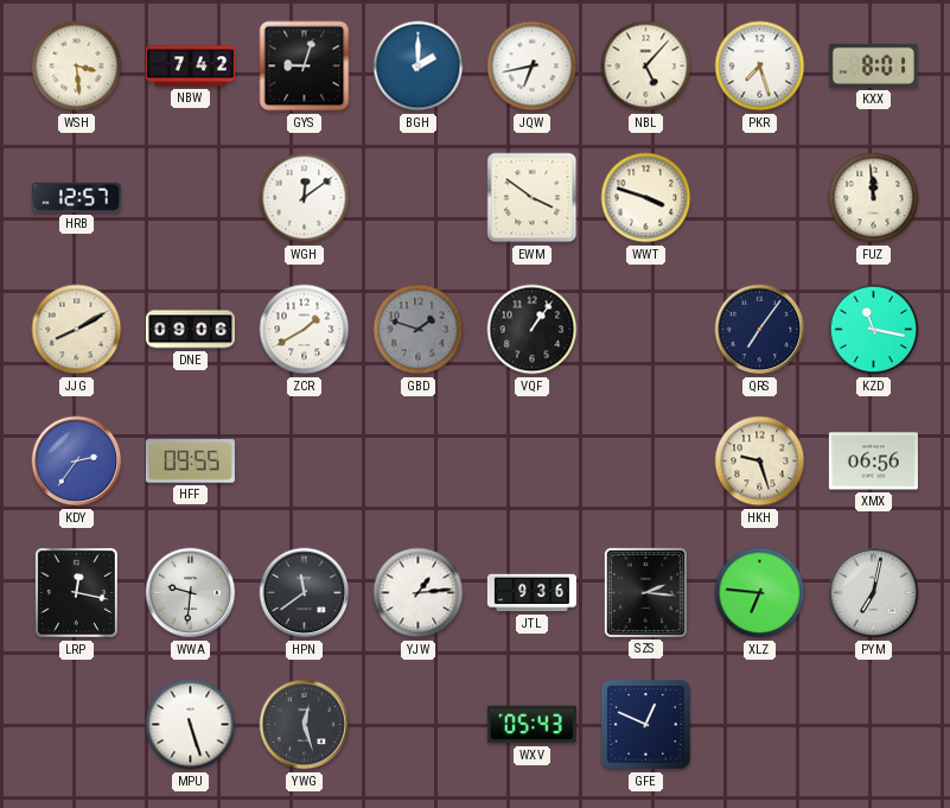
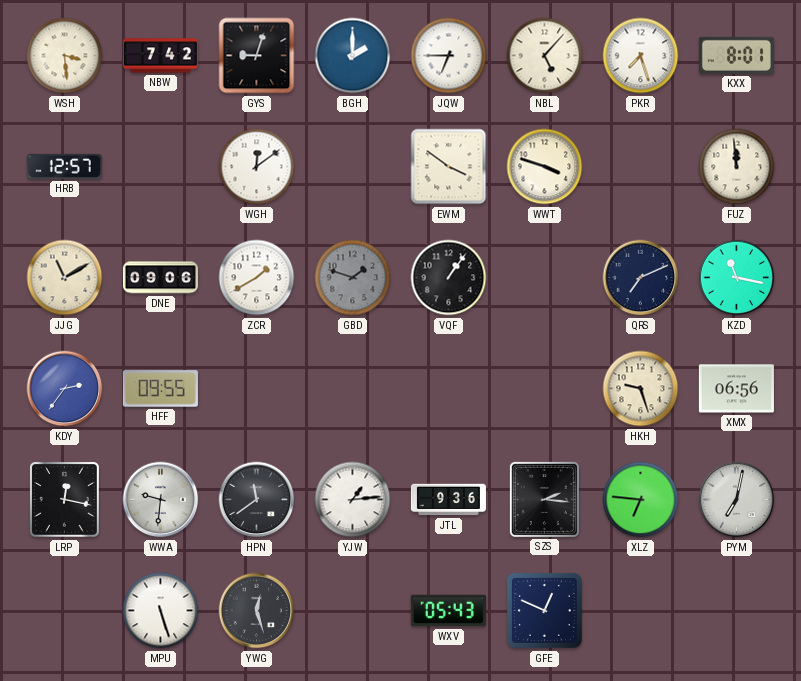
JQW: 6:43 -> 6:45 (449, 56)
JJG: 8:10 -> 11:10 (65, 278)
QRS: 7:06 -> 7:11 (641, 278)
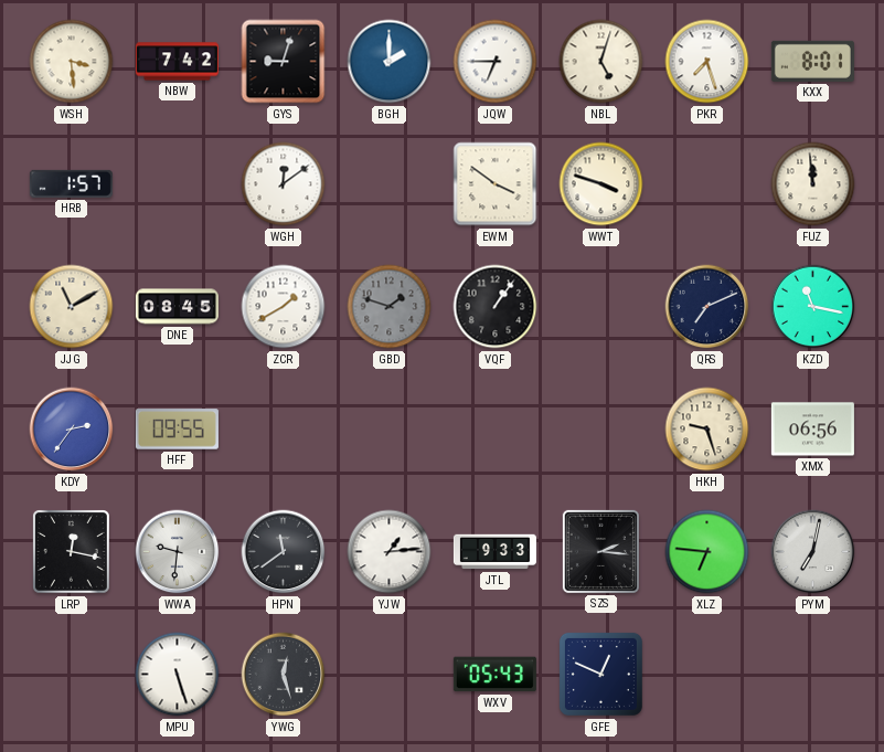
NBL: 5:07 -> 5:03 (601, 62)
HRB: 12:57 -> 1:57 (71, 183)
DNE: 09:06 -> 08:45 (177, 307)
JTL: 9:36 -> 9:33 (494, 552)
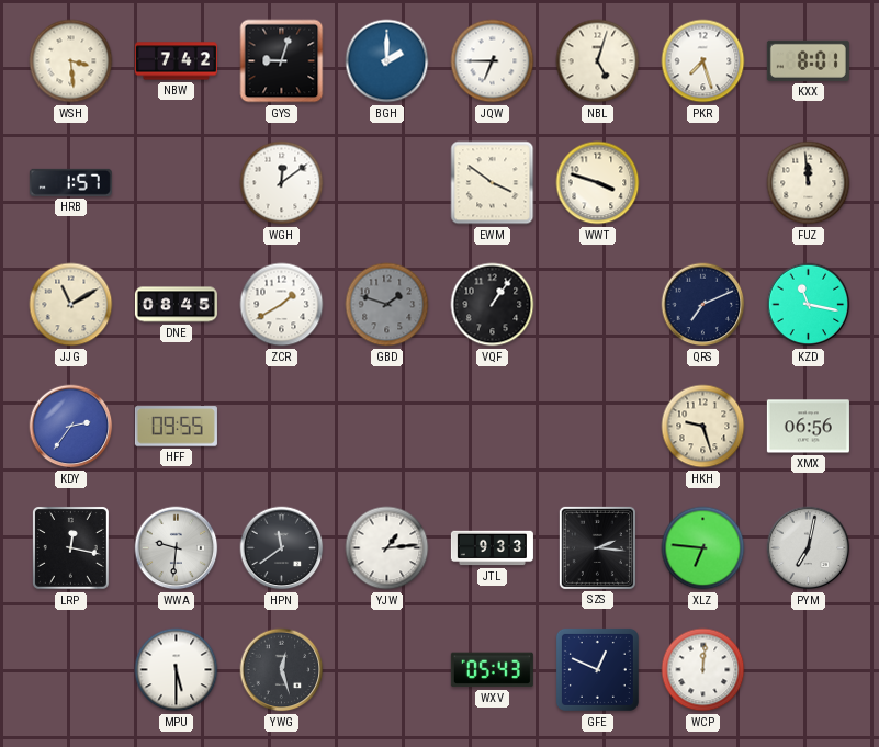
MPU: 5:27 -> 5:30 (177, 670)
WCP: none -> 12:01 (703, 670)
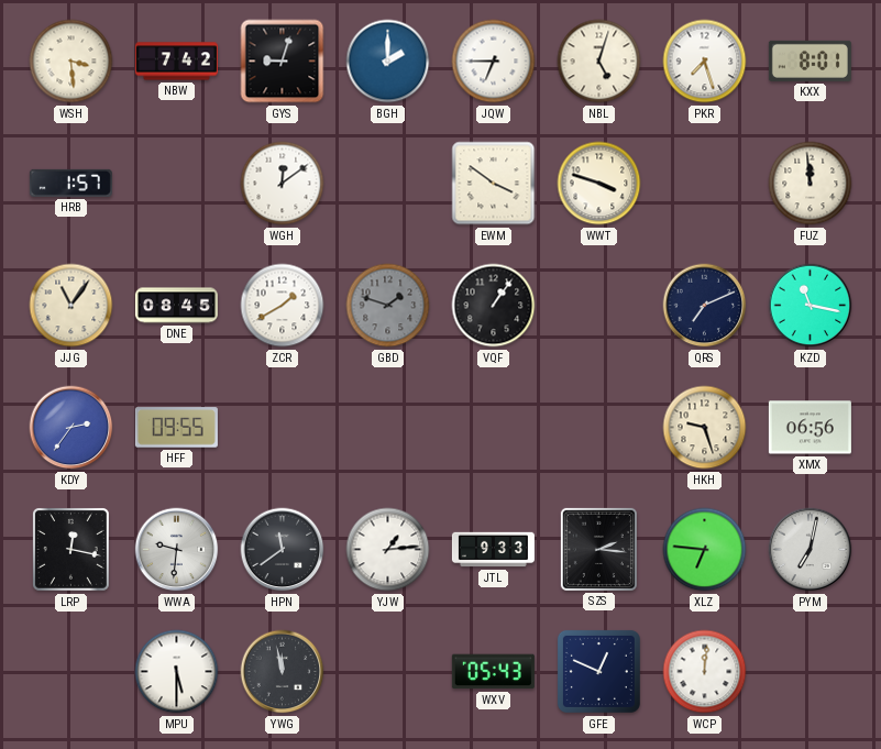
JJG: 11:10 -> 11:06 (71, 306)
YWG: 12:27 -> 11:58 (283, 672)
